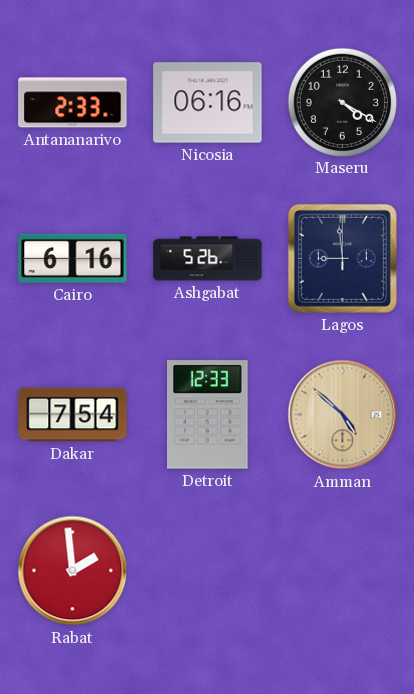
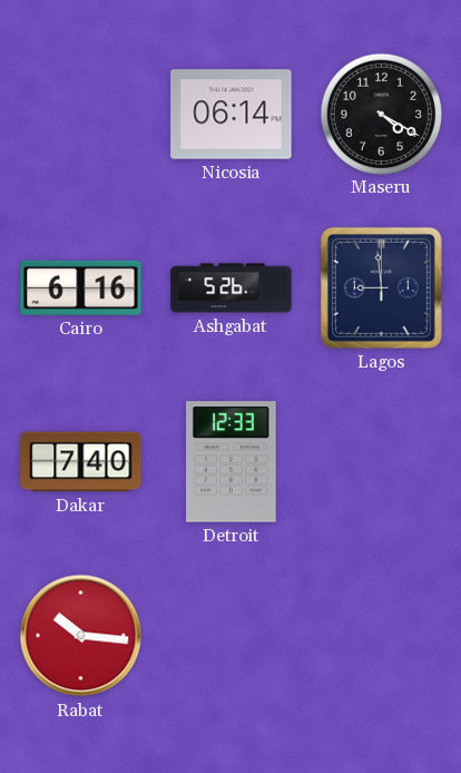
Antananarivo: 2:33 -> none (73, 103)
Nicosia: 06:16 -> 06:14 (232, 115)
Dakar: 7:54 -> 7:40 (81, 462)
Amman: 4:52 -> none (343, 415)
Rabat: 1:59 -> 10:16 (81, 636)
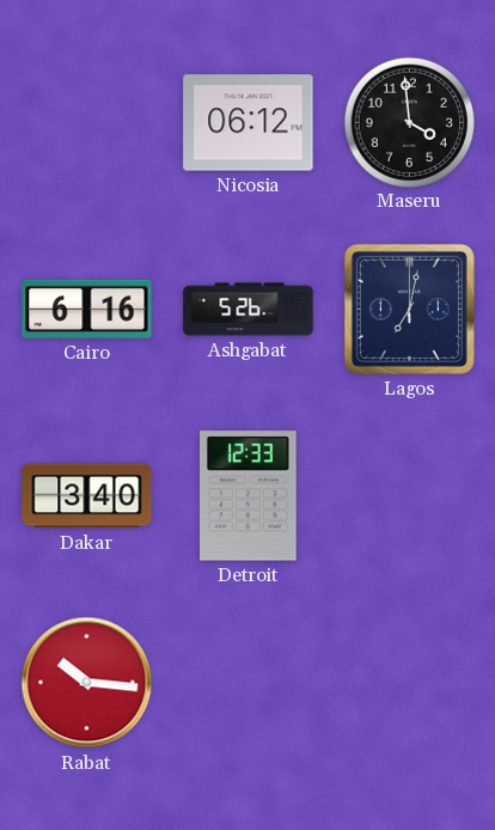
Nicosia: 06:14 -> 06:12 (249, 123)
Maseru: 4:20 -> 3:59 (409, 122)
Lagos: 8:59 -> 7:02 (409, 309)
Dakar: 7:40 -> 3:40 (87, 496)
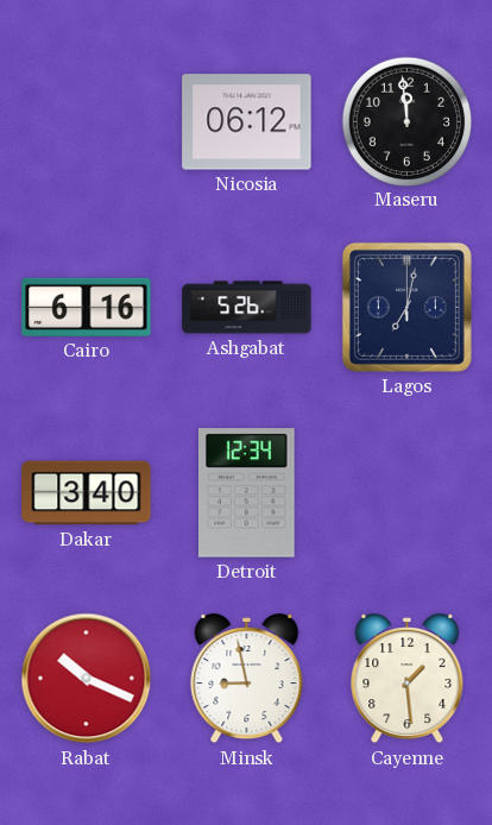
Maseru: 3:59 -> 11:59 (406, 121)
Detroit: 12:33 -> 12:34 (247, 493)
Rabat: 10:16 -> 10:19 (87, 679)
Minsk: none -> 8:58 (247, 679)
Cayenne: none -> 1:29 (408, 679)
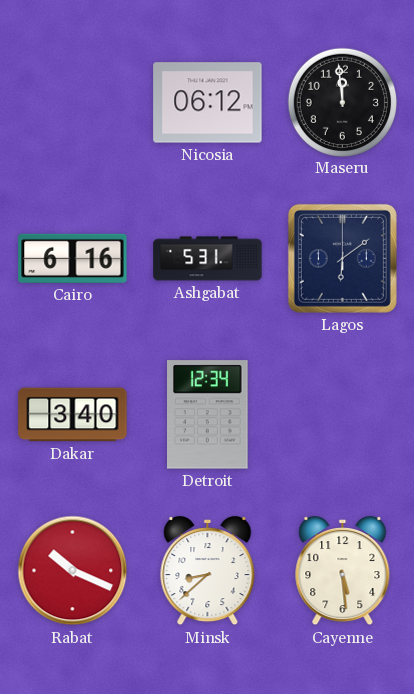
Ashgabat: 5:26 -> 5:31 (208, 259)
Lagos: 7:02 -> 6:09 (342, 258)
Minsk: 8:58 -> 8:38 (208, 571)
Cayenne: 1:29 -> 5:29 (343, 571)
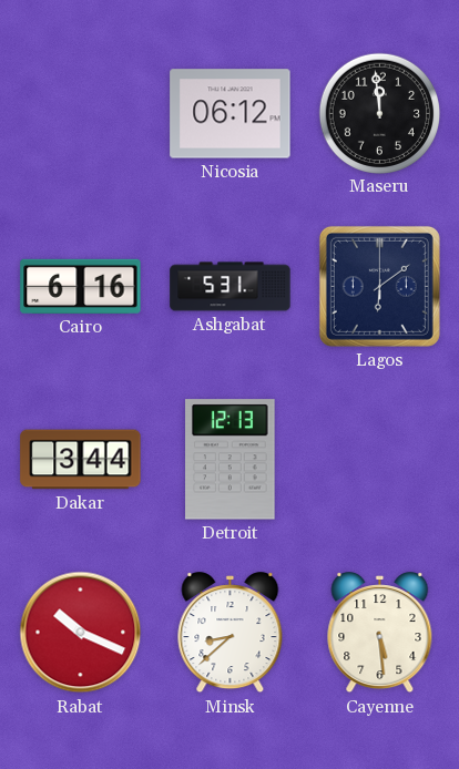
Dakar: 3:40 -> 3:44 (81, 460)
Detroit: 12:34 -> 12:13 (231, 460)
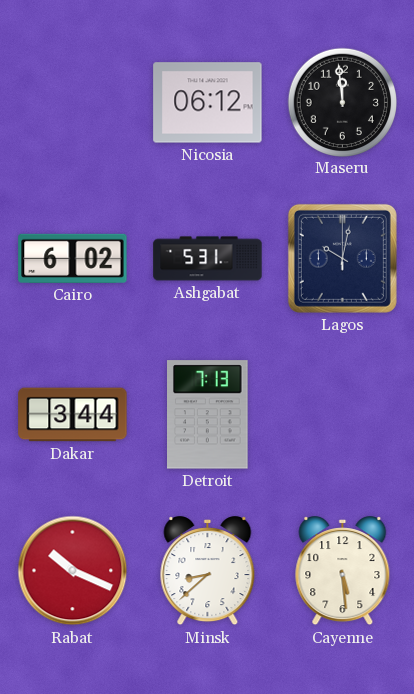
Cairo: 6:16 -> 6:02 (73, 258)
Lagos: 6:09 -> 10:02 (342, 258)
Detroit: 12:13 -> 7:13 (208, 415)
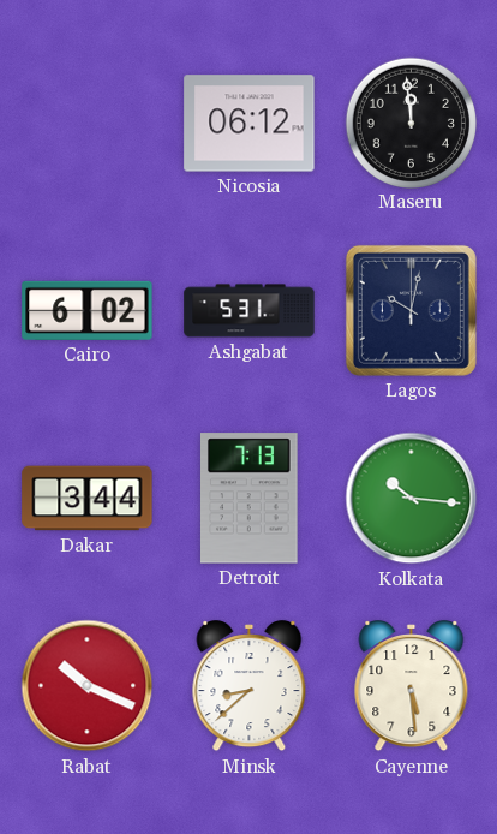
Kolkata: none -> 10:16 (412, 499)
